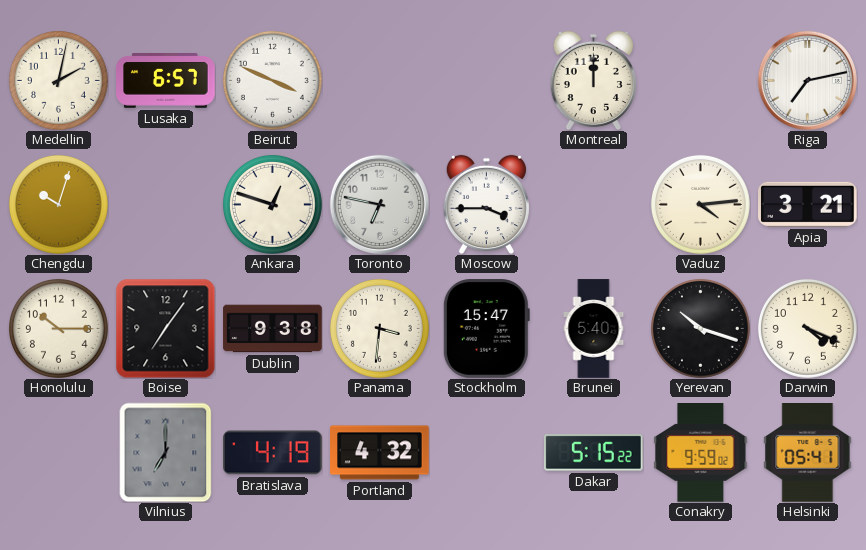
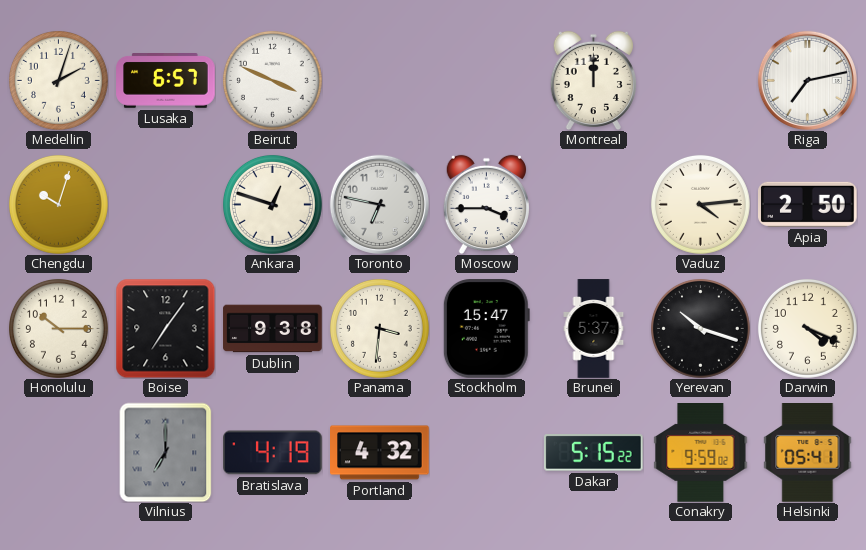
Medellin: 2:02 -> 2:03 (58, 80)
Apia: 3:21 -> 2:50 (808, 204)
Brunei: 5:40 -> 5:37 (594, 329)
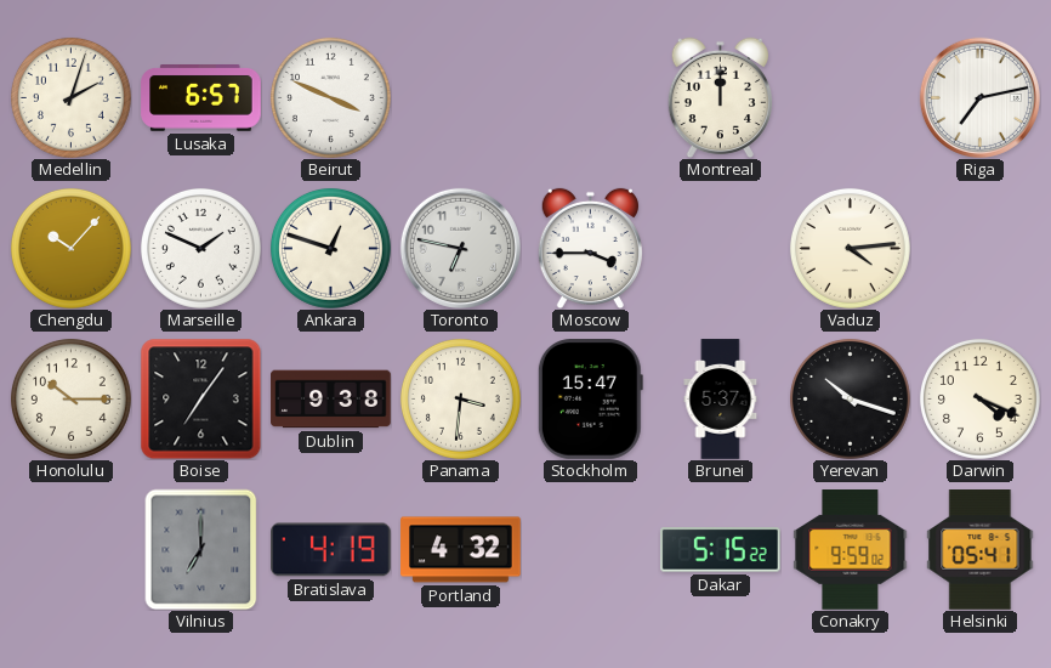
Chengdu: 10:03 -> 10:07 (70, 248)
Marseille: none -> 1:49 (200, 248)
Apia: 2:50 -> none (808, 204)
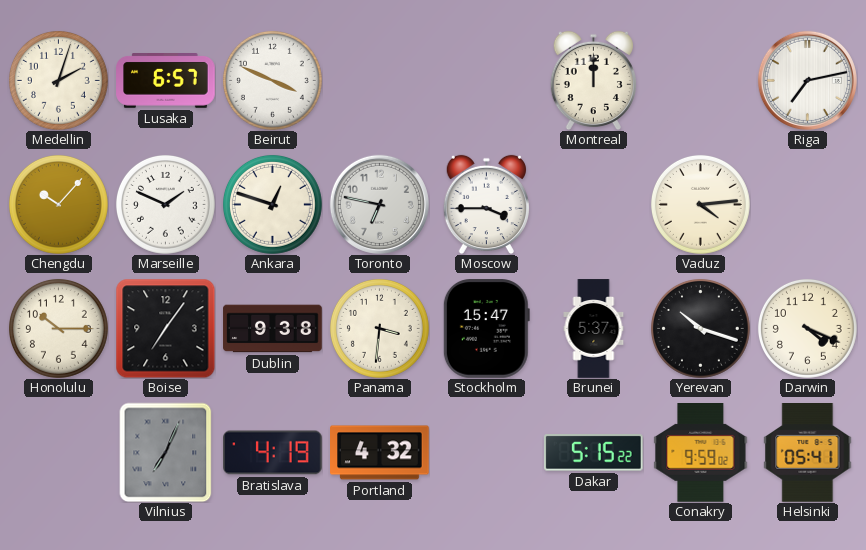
Vilnius: 7:00 -> 7:04 (166, 452)
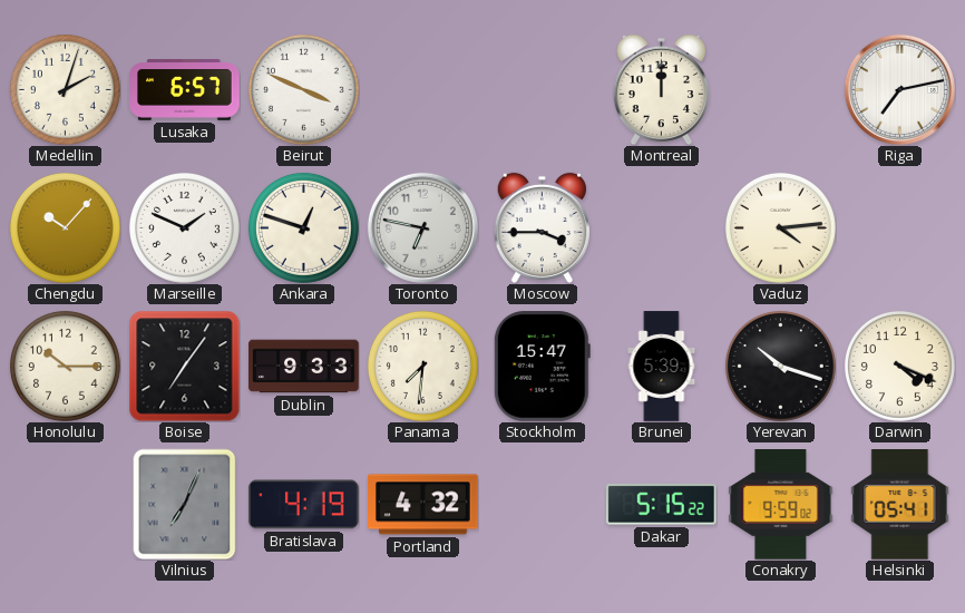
Dublin: 9:38 -> 9:33 (304, 367)
Panama: 3:31 -> 7:31 (422, 366)
Brunei: 5:37 -> 5:39 (662, 367)
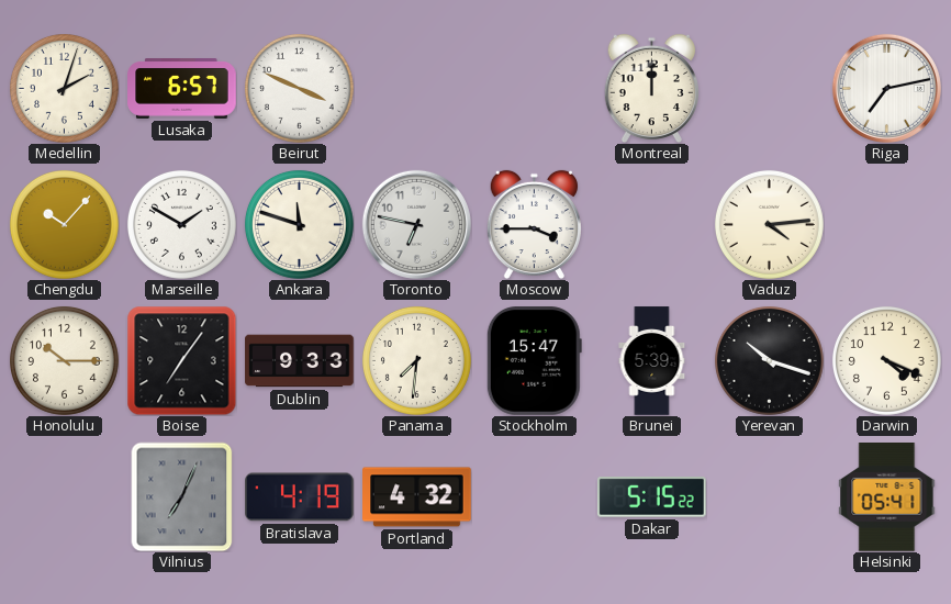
Marseille: 1:49 -> 1:50 (181, 224)
Ankara: 12:48 -> 11:48 (299, 224)
Conakry: 9:59 -> none (781, 505)
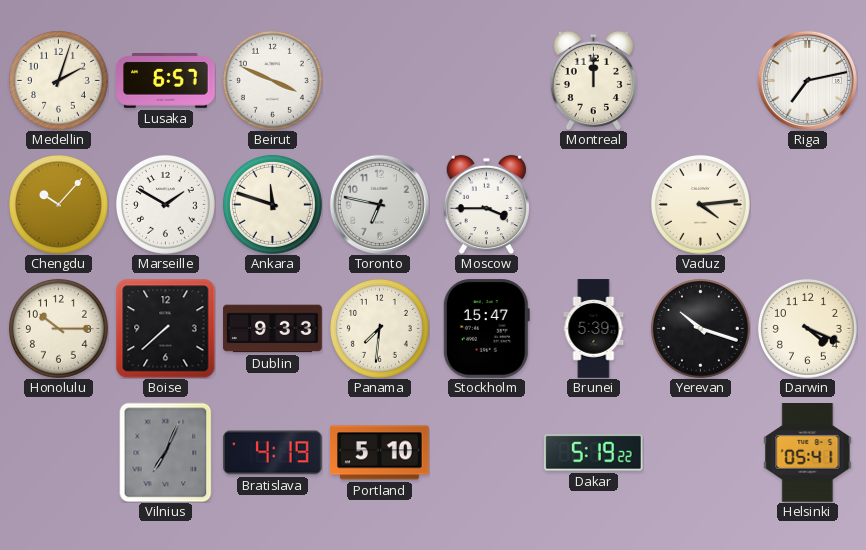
Boise: 7:06 -> 7:38 (165, 328)
Portland: 4:32 -> 5:10 (380, 453)
Dakar: 5:15 -> 5:19 (594, 453)
